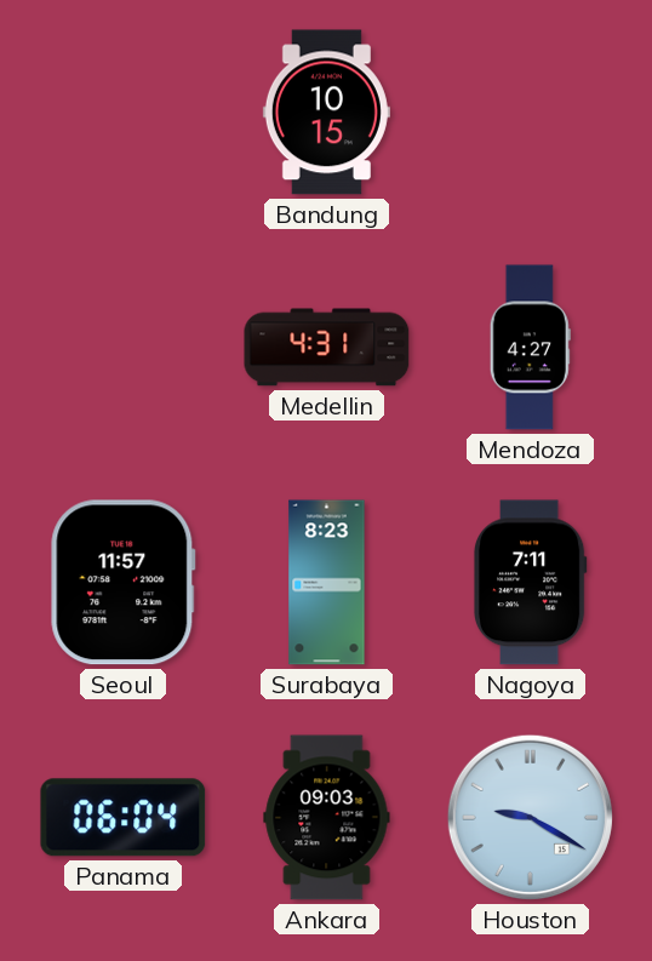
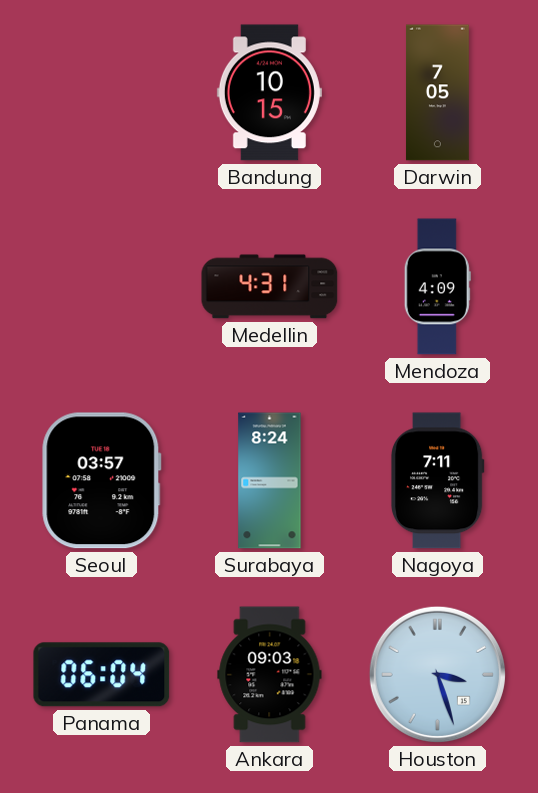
Darwin: none -> 7:05 (438, 93)
Mendoza: 4:27 -> 4:09 (437, 287)
Seoul: 11:57 -> 03:57 (102, 481)
Surabaya: 8:23 -> 8:24 (270, 481)
Houston: 9:20 -> 3:27 (437, 674)
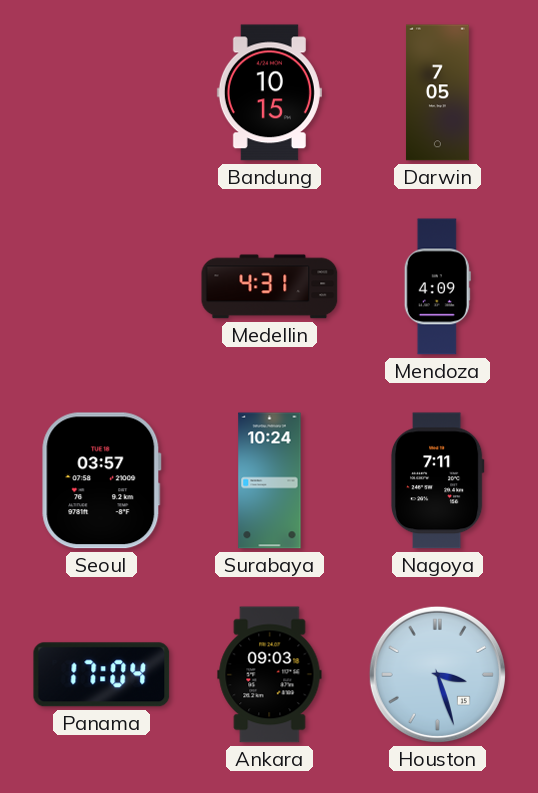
Surabaya: 8:24 -> 10:24 (270, 481)
Panama: 06:04 -> 17:04 (102, 675)
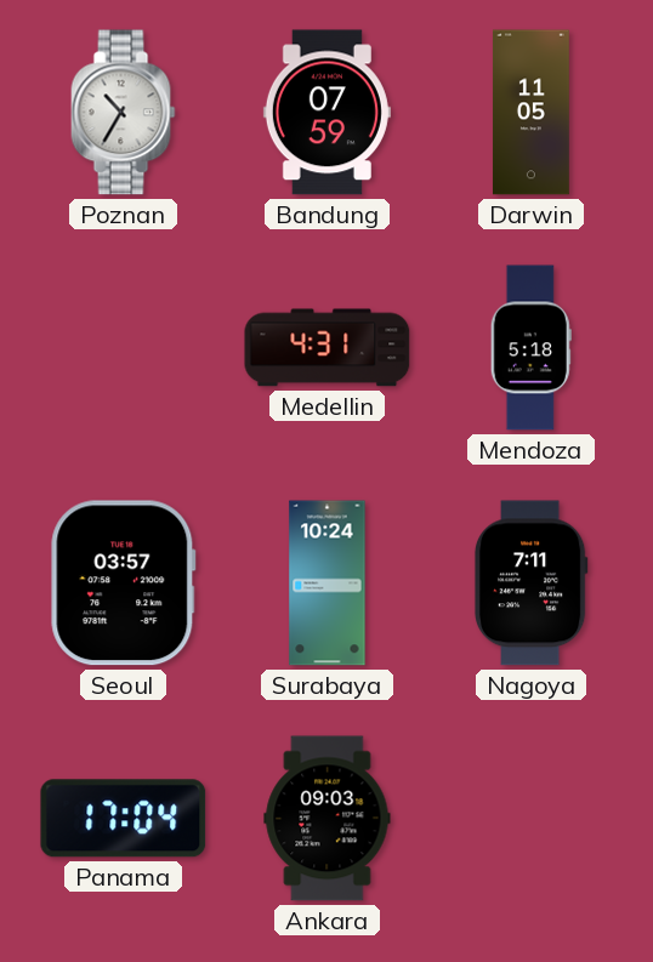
Poznan: none -> 10:35 (124, 113)
Bandung: 10:15 -> 07:59 (326, 113)
Darwin: 7:05 -> 11:05 (532, 113)
Mendoza: 4:09 -> 5:18 (530, 348)
Houston: 3:27 -> none (437, 674)
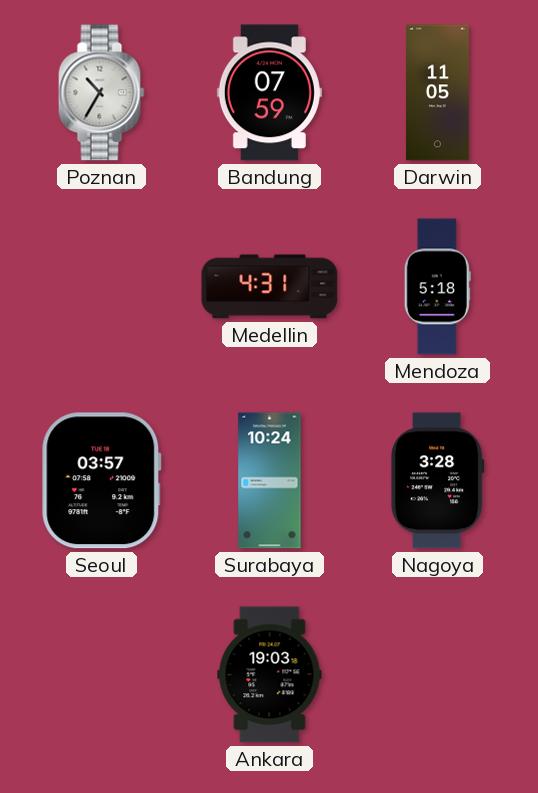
Nagoya: 7:11 -> 3:28 (437, 481)
Panama: 17:04 -> none (124, 819)
Ankara: 09:03 -> 19:03 (270, 675)
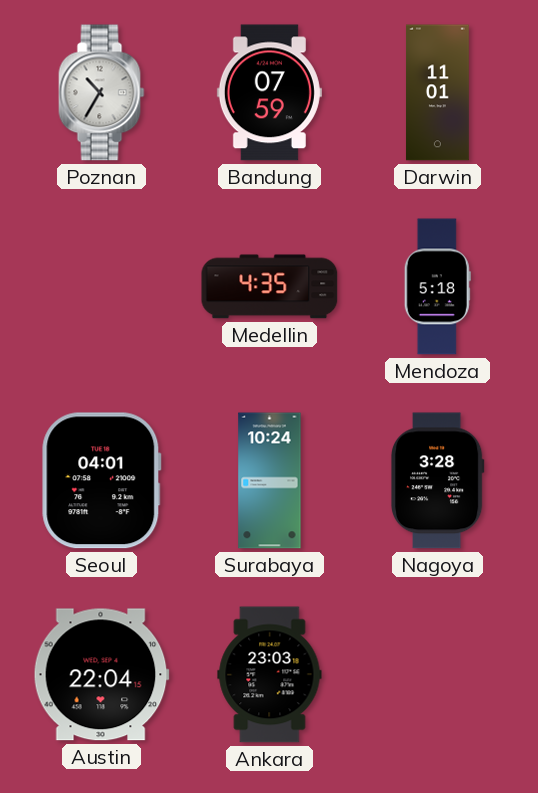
Darwin: 11:05 -> 11:01 (438, 93)
Medellin: 4:31 -> 4:35 (270, 287)
Seoul: 03:57 -> 04:01 (102, 481)
Austin: none -> 22:04 (101, 675)
Ankara: 19:03 -> 23:03 (270, 675)
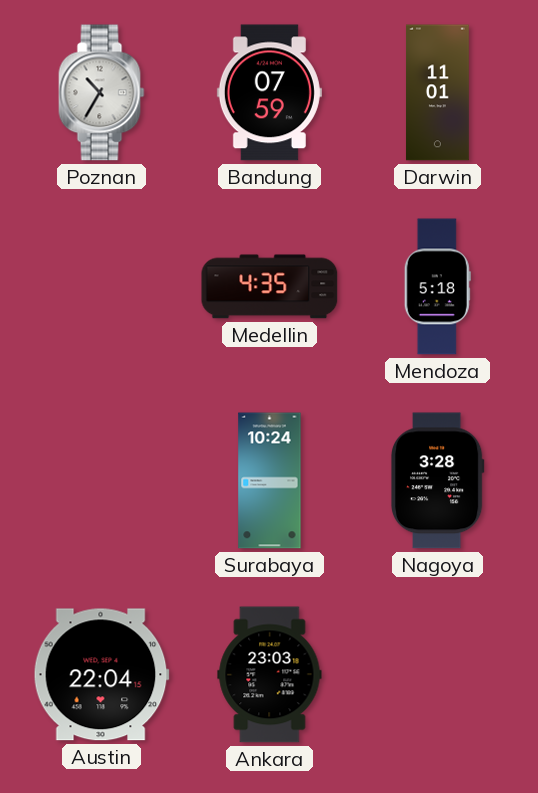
Seoul: 04:01 -> none (102, 481)
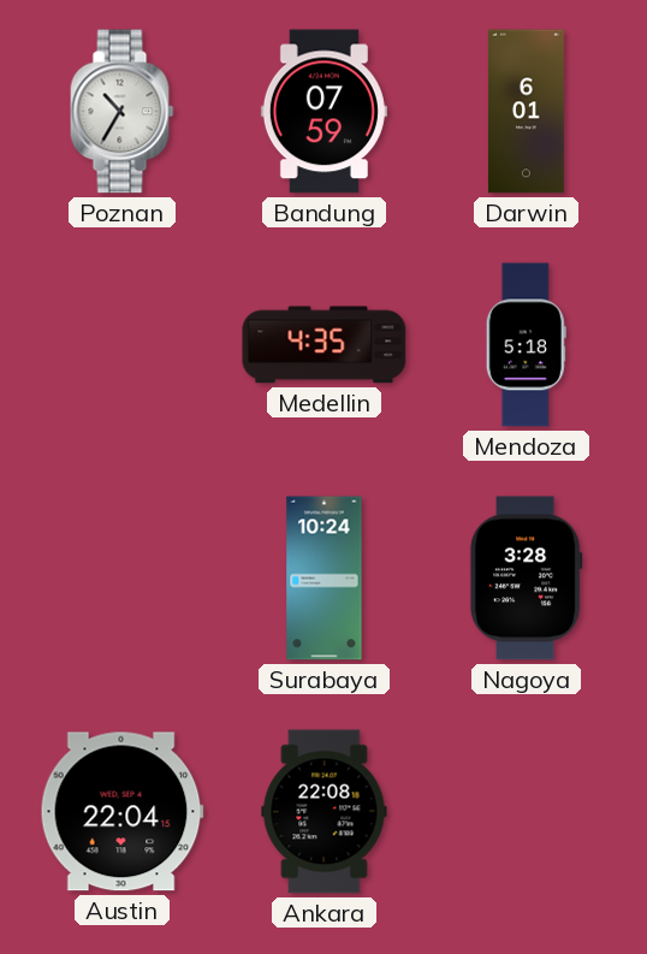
Darwin: 11:01 -> 6:01 (527, 112)
Ankara: 23:03 -> 22:08 (325, 812)
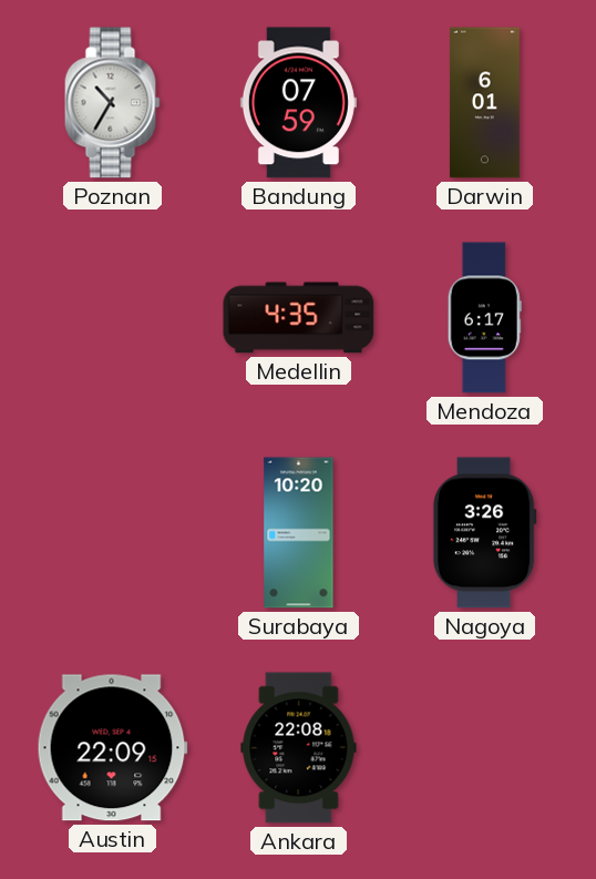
Mendoza: 5:18 -> 6:17 (484, 318)
Surabaya: 10:24 -> 10:20 (299, 533)
Nagoya: 3:28 -> 3:26 (484, 533)
Austin: 22:04 -> 22:09 (112, 748)
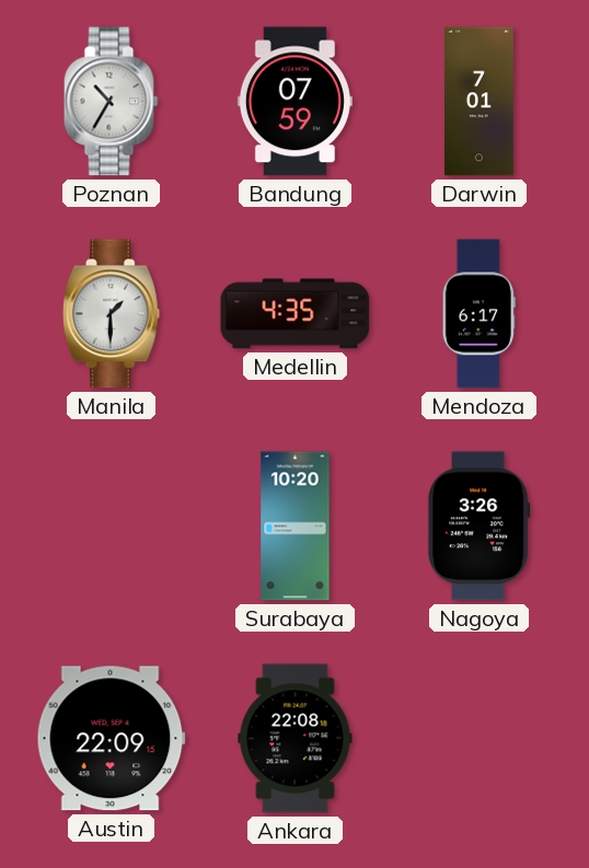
Darwin: 6:01 -> 7:01 (480, 102)
Manila: none -> 1:30 (111, 314)
